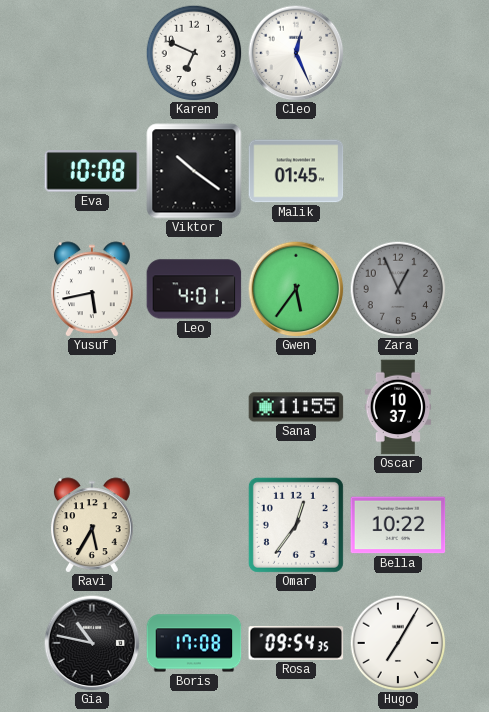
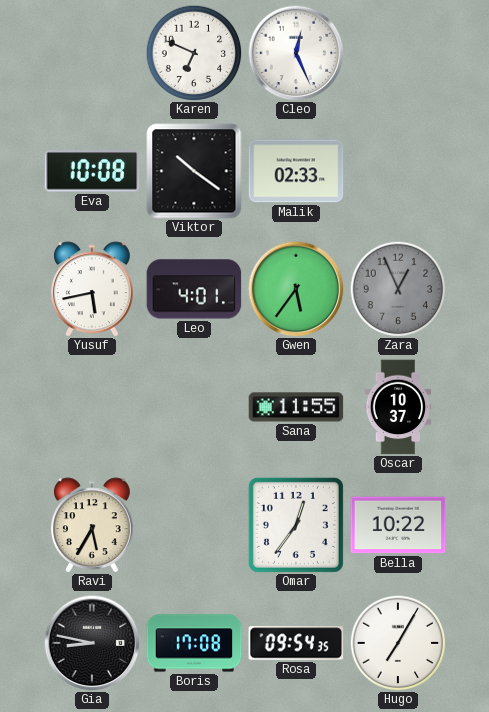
Malik: 01:45 -> 02:33 (296, 171)
Gia: 10:47 -> 8:47 (92, 643)
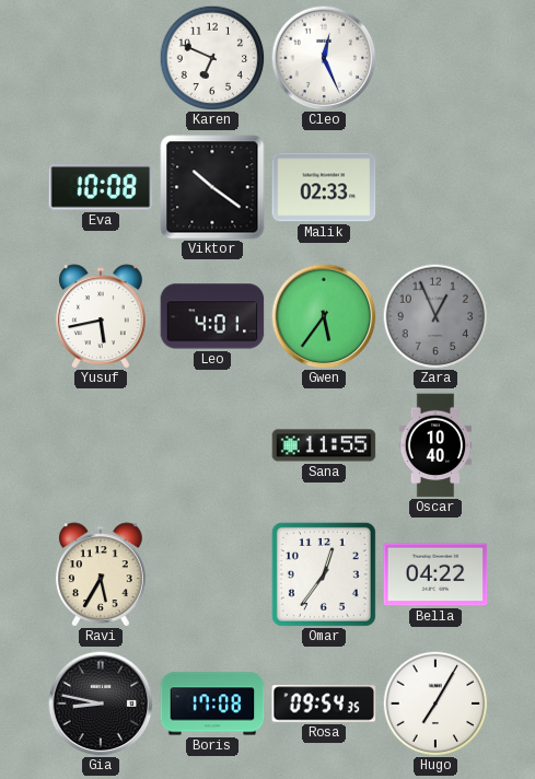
Oscar: 10:37 -> 10:40 (435, 445)
Bella: 10:22 -> 04:22 (435, 574)
